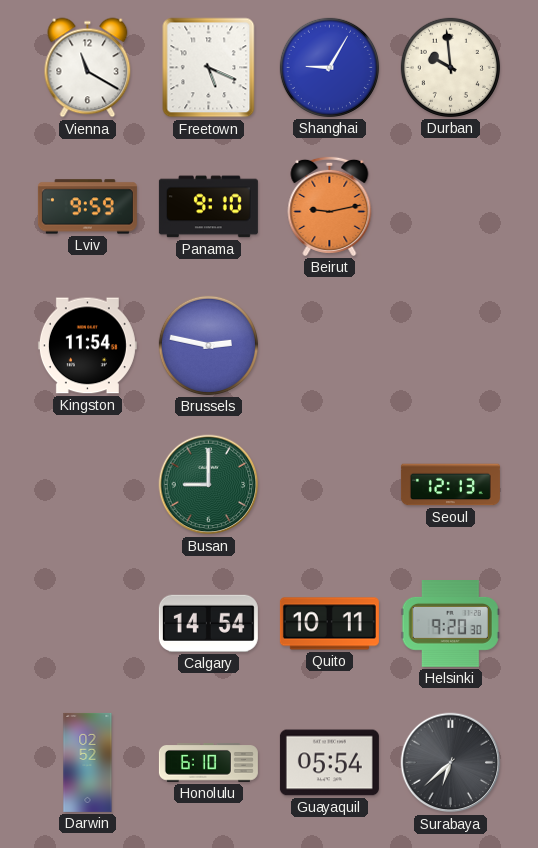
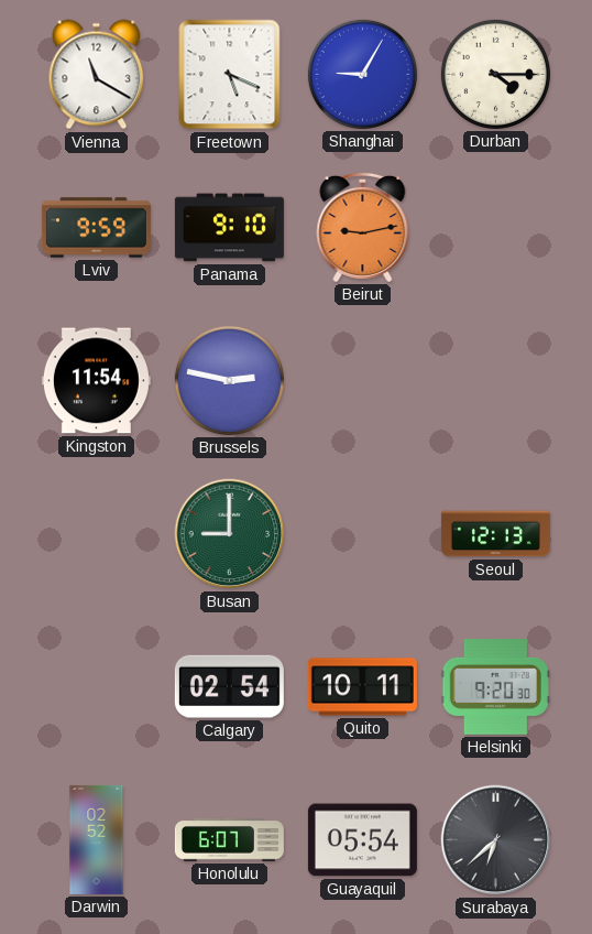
Durban: 9:59 -> 4:15 (495, 74)
Calgary: 14:54 -> 02:54 (229, 686)
Honolulu: 6:10 -> 6:07 (229, 840)
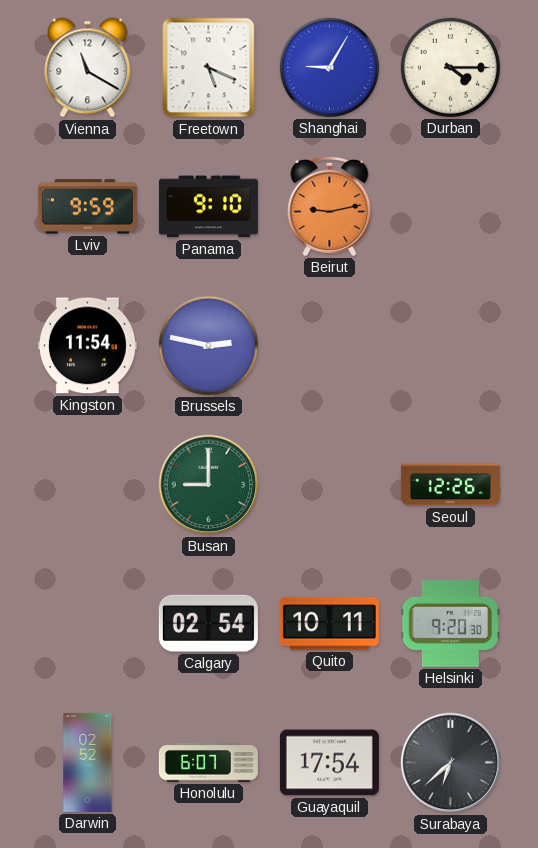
Seoul: 12:13 -> 12:26 (450, 485)
Guayaquil: 05:54 -> 17:54 (329, 763)
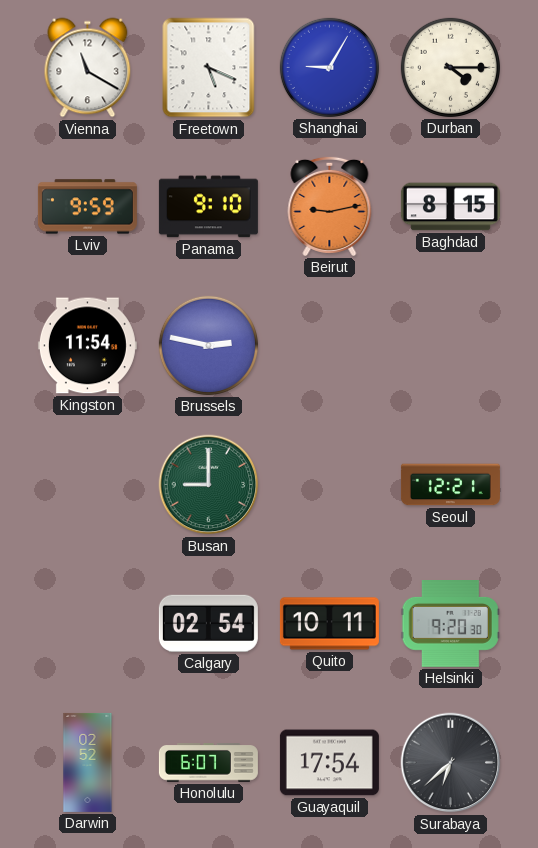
Baghdad: none -> 8:15 (450, 207)
Seoul: 12:26 -> 12:21 (450, 485)
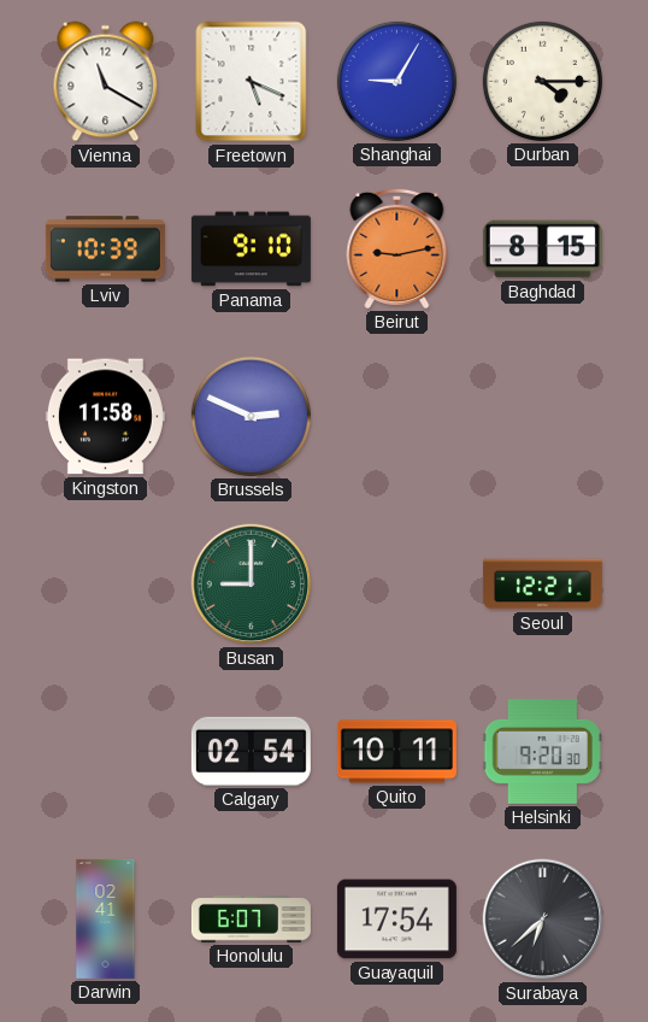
Lviv: 9:59 -> 10:39 (105, 249)
Kingston: 11:54 -> 11:58 (105, 417)
Brussels: 2:47 -> 2:49 (251, 416)
Darwin: 02:52 -> 02:41 (106, 918)
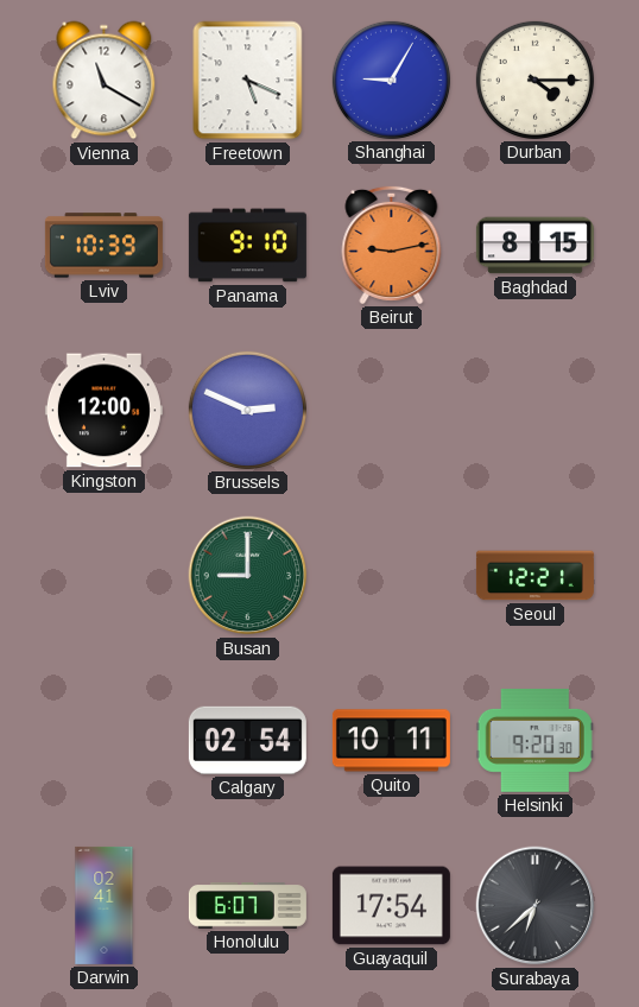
Kingston: 11:58 -> 12:00 (103, 411)
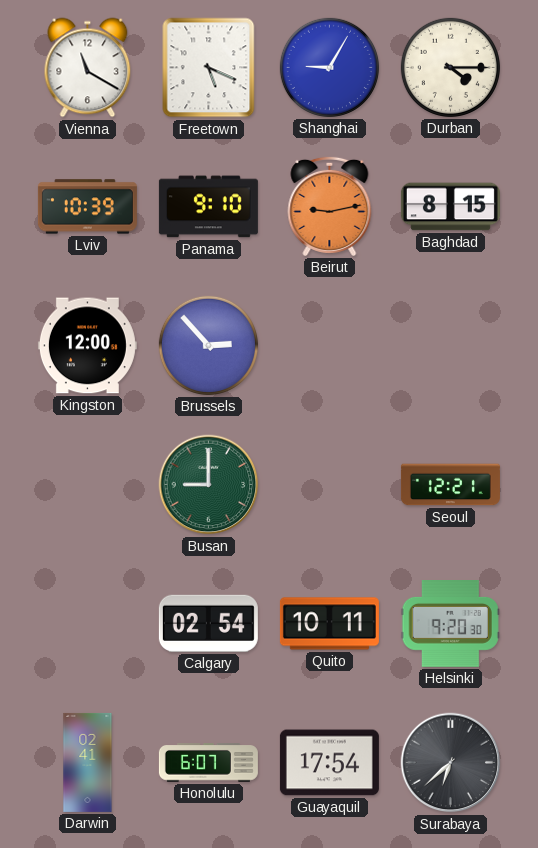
Brussels: 2:49 -> 2:53 (208, 345)
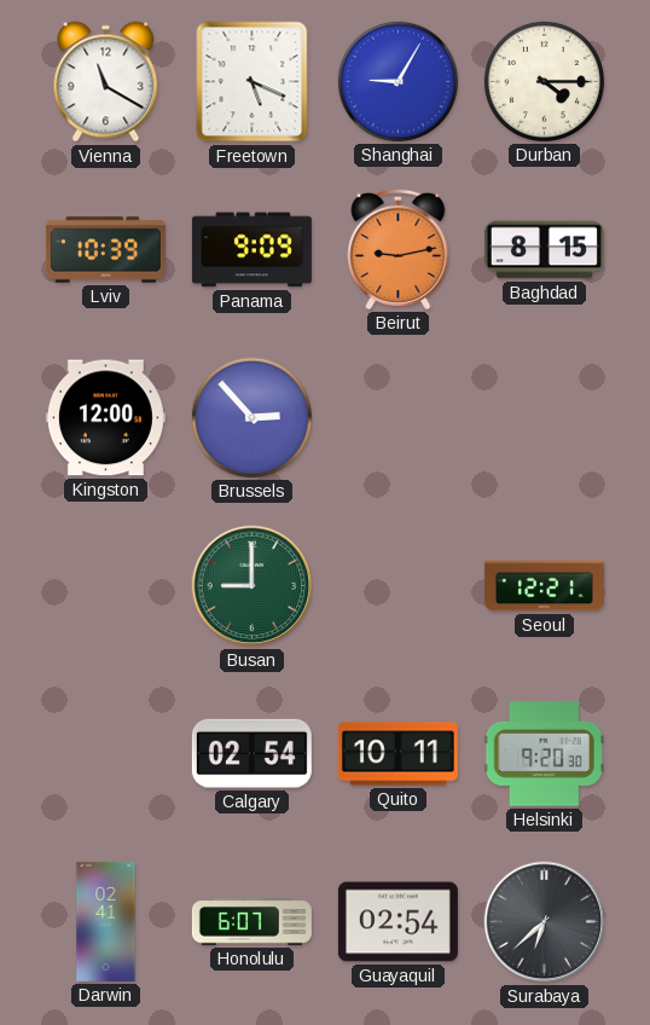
Panama: 9:10 -> 9:09 (251, 250)
Guayaquil: 17:54 -> 02:54 (397, 922)
